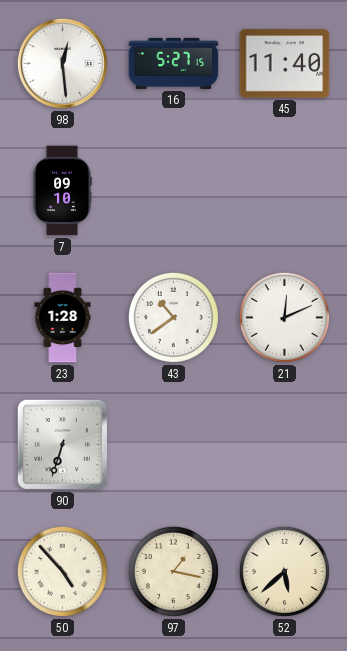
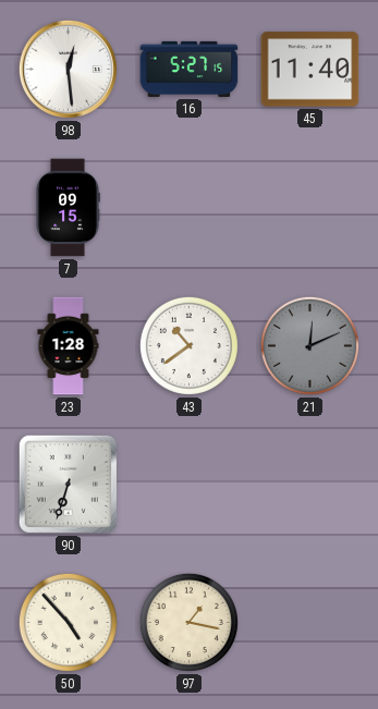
7: 09:10 -> 09:15 (68, 208)
21 dial: white -> grey (309, 345)
52: 5:38 -> none (284, 571)
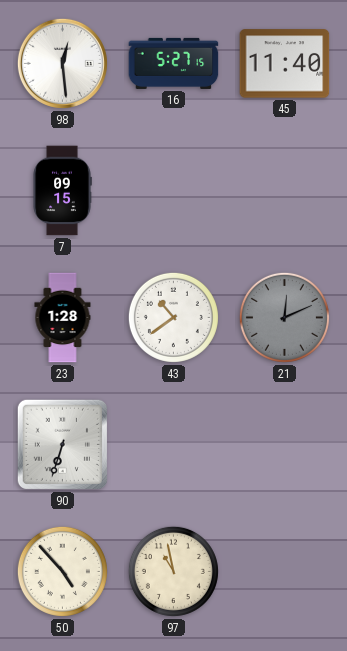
97: 1:17 -> 10:58 (173, 571)
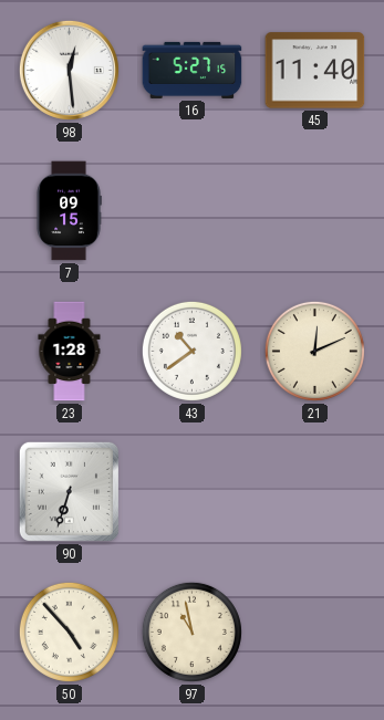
21 dial: grey -> cream (314, 351)
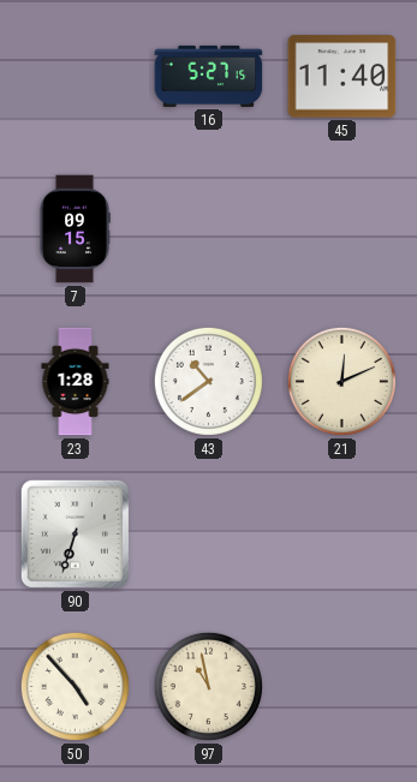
98: 12:29 -> none (69, 70)
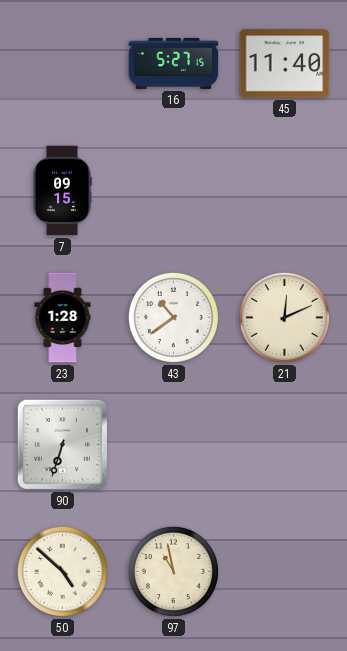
50: 4:53 -> 4:52 (62, 571)
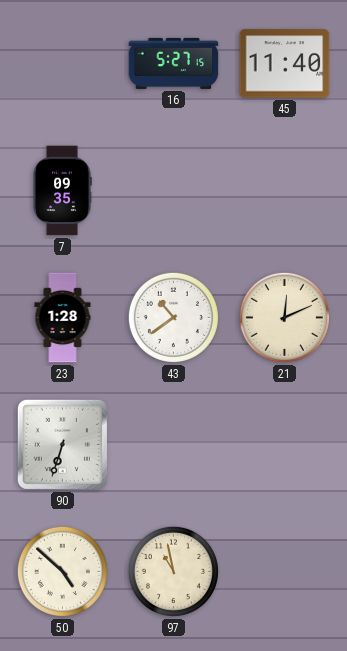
7: 09:15 -> 09:35 (62, 191)
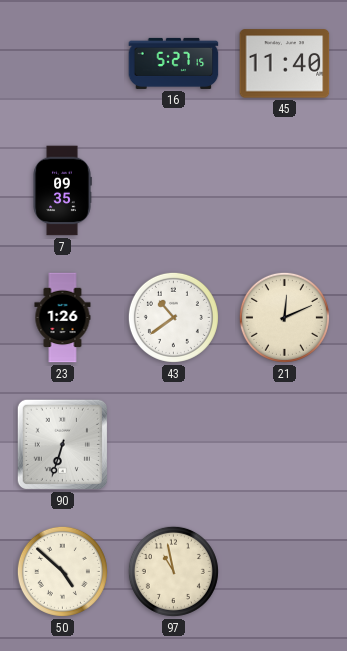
23: 1:28 -> 1:26 (63, 318)
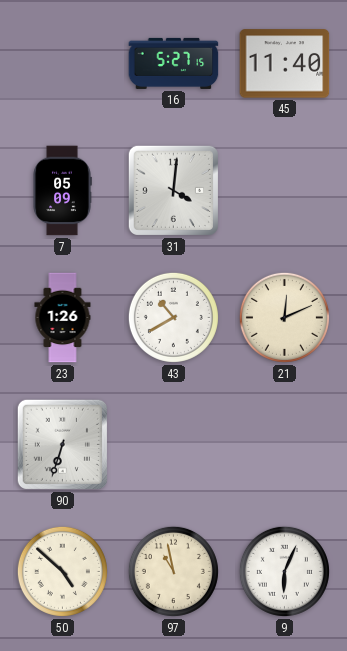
7: 09:35 -> 05:09 (62, 191)
31: none -> 4:01 (173, 190)
43: 10:39 -> 10:40 (173, 317)
9: none -> 6:04 (284, 571)
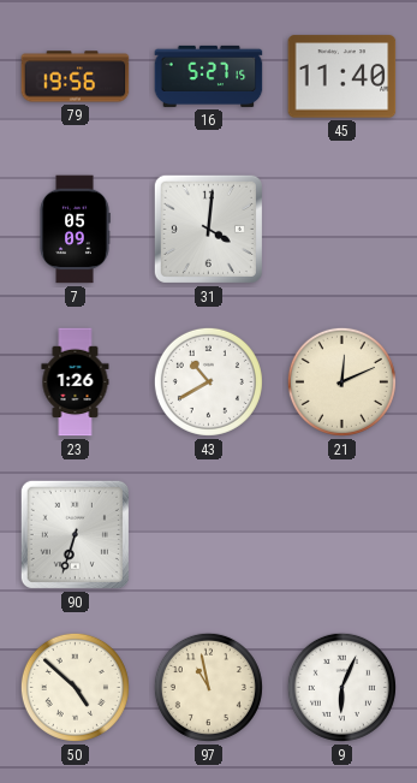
79: none -> 19:56 (76, 77)
